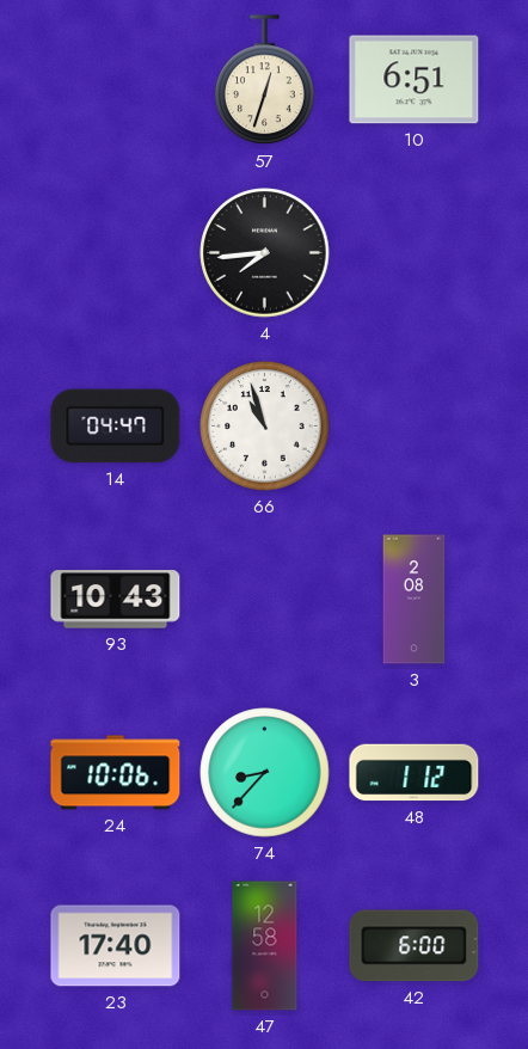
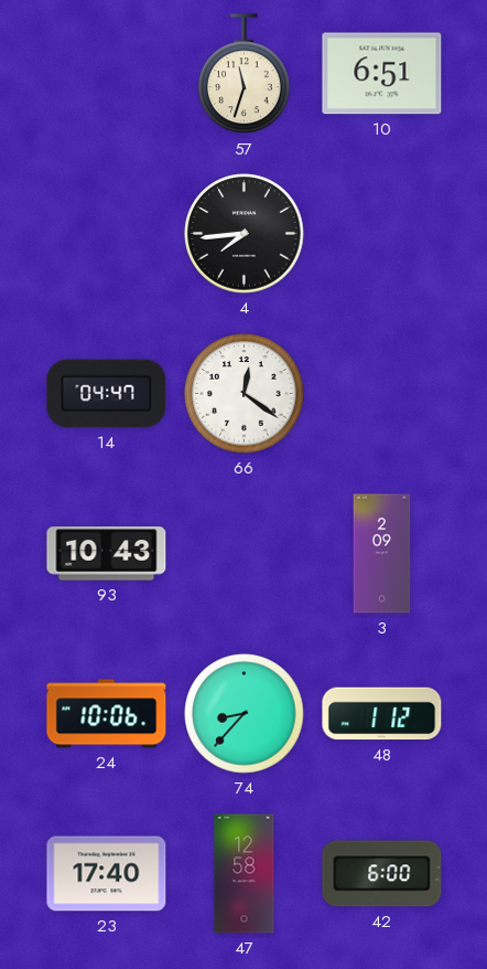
57: 12:33 -> 11:33 (245, 74)
66: 10:57 -> 12:21 (245, 394)
3: 2:08 -> 2:09 (382, 554)
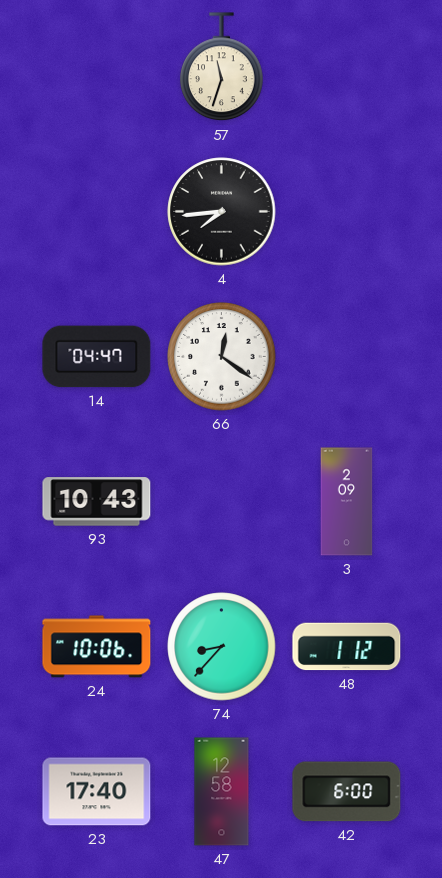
10: 6:51 -> none (382, 74)
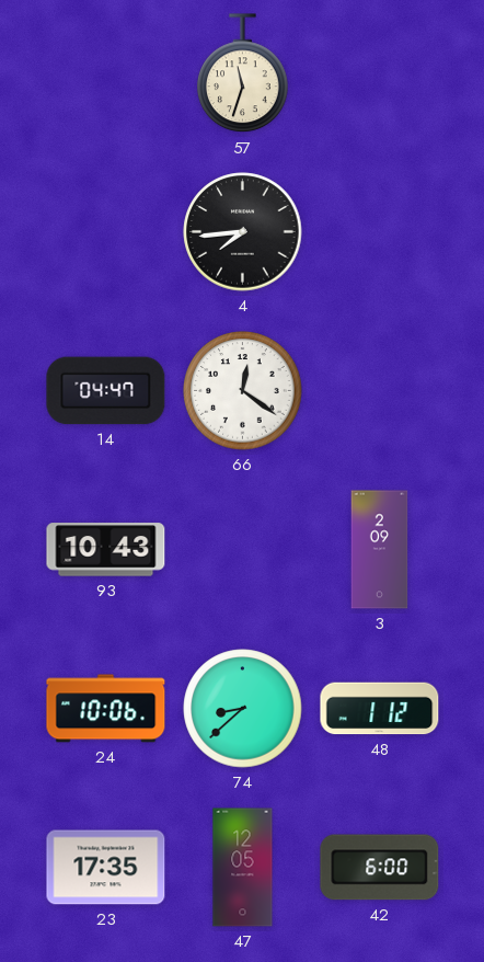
74: 8:37 -> 8:38 (243, 709)
23: 17:40 -> 17:35 (106, 868)
47: 12:58 -> 12:05 (243, 868)
